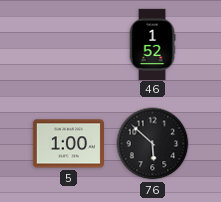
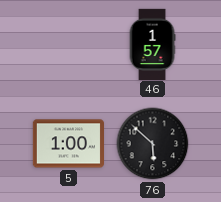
46: 1:52 -> 1:57 (152, 44)
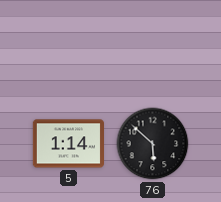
46: 1:57 -> none (152, 44)
5: 1:00 -> 1:14 (68, 144)
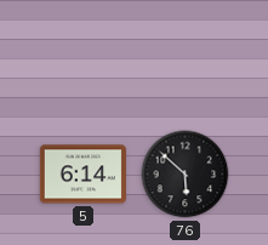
5: 1:14 -> 6:14 (82, 175)
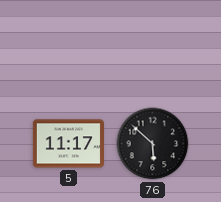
5: 6:14 -> 11:17 (68, 144)
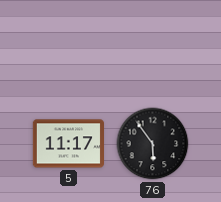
76: 5:52 -> 5:54 (153, 144)
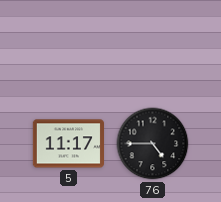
76: 5:54 -> 4:45 (153, 144)
